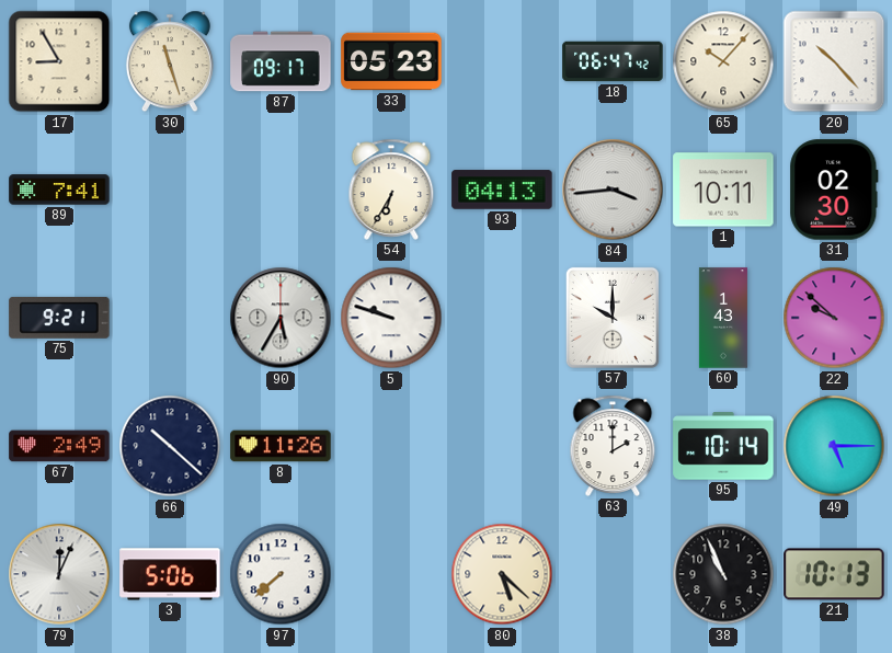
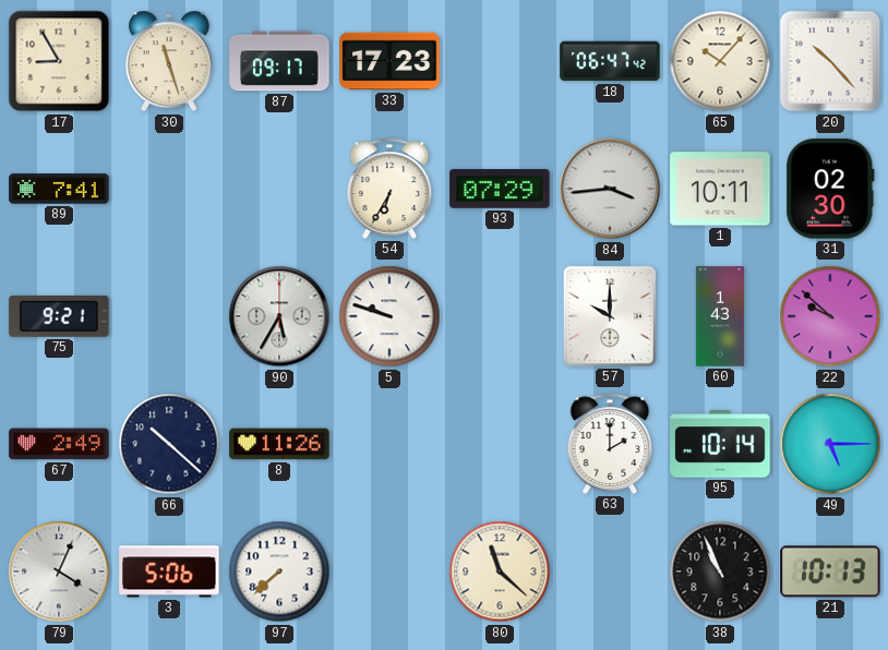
33: 05:23 -> 17:23 (389, 61)
93: 04:13 -> 07:29 (500, 189)
79: 12:04 -> 4:04 (59, 571)
80: 5:22 -> 11:22 (500, 571)
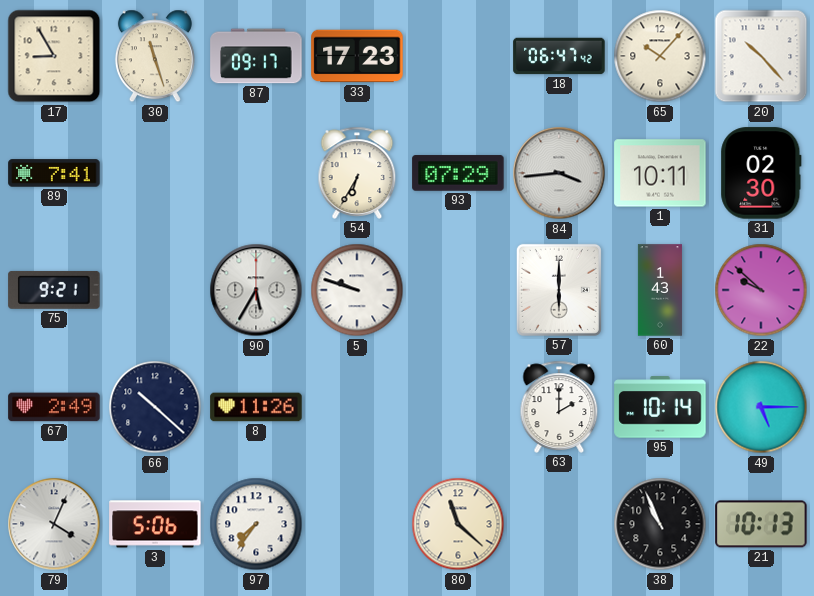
57: 10:00 -> 6:00 (559, 290)
97: 7:38 -> 7:36 (256, 524)
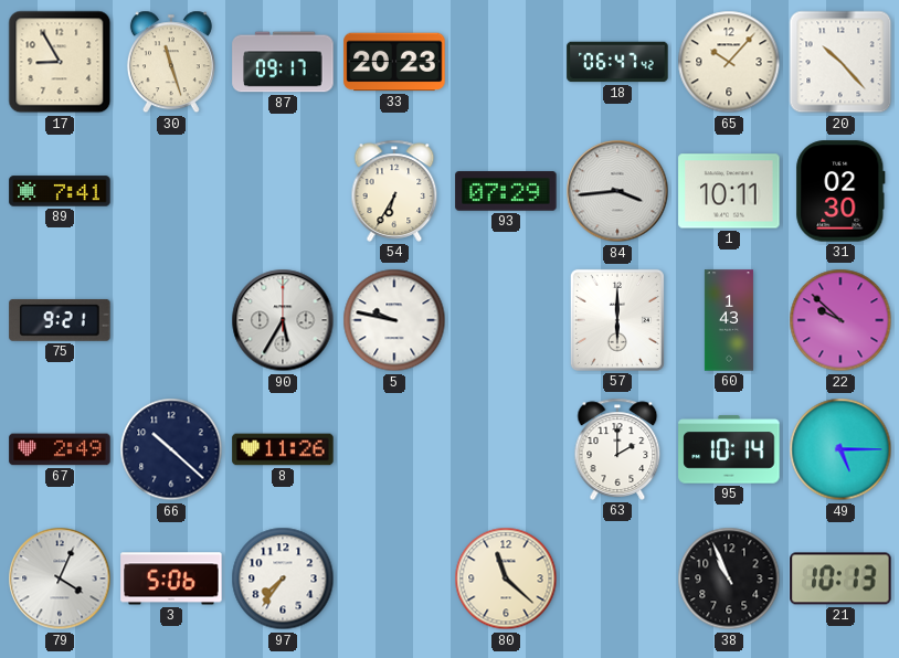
33: 17:23 -> 20:23 (394, 62)
5: 9:48 -> 9:47 (394, 320)
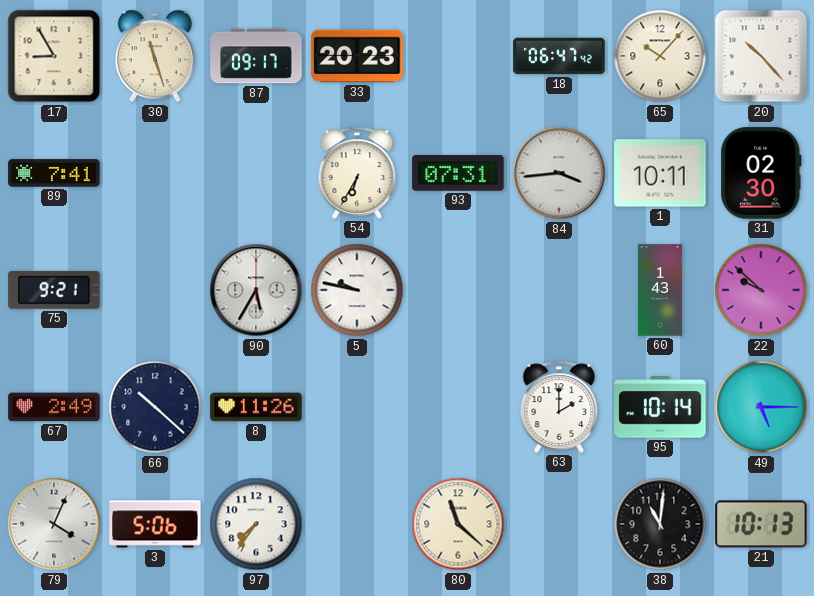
93: 07:29 -> 07:31 (458, 173)
57: 6:00 -> none (617, 320)
38: 10:56 -> 11:01 (660, 524)
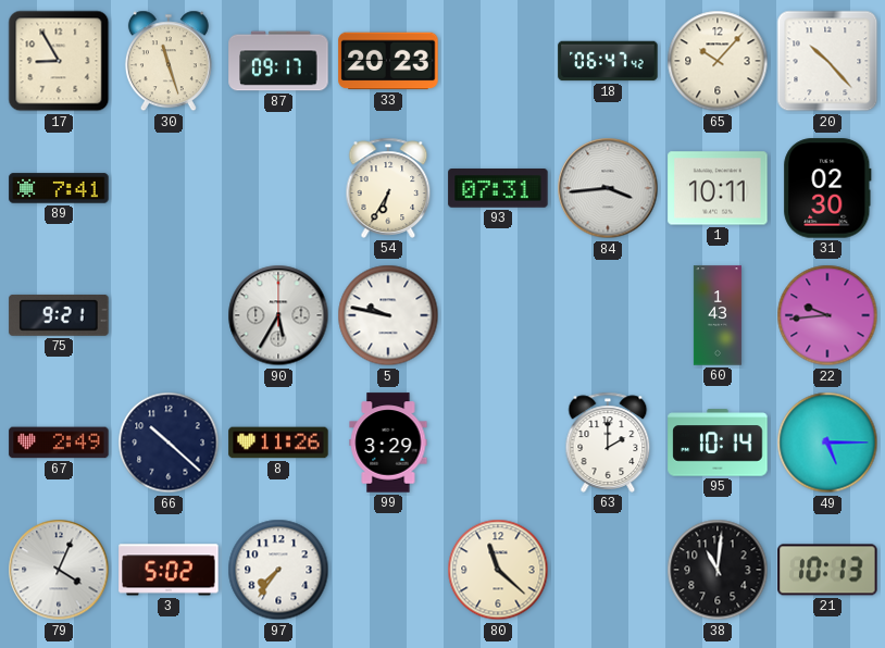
22: 9:52 -> 9:44 (827, 315)
99: none -> 3:29 (388, 443)
3: 5:06 -> 5:02 (169, 570)
